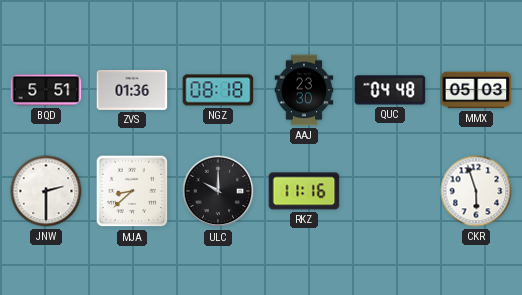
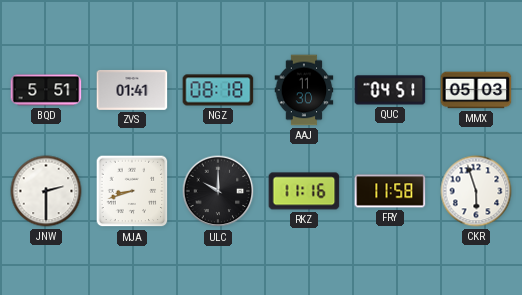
ZVS: 01:36 -> 01:41 (132, 90)
AAJ: 23:30 -> 11:30 (304, 90)
QUC: 04:48 -> 04:51 (390, 90)
MJA: 8:38 -> 8:42 (132, 191)
FRY: none -> 11:58 (390, 191)
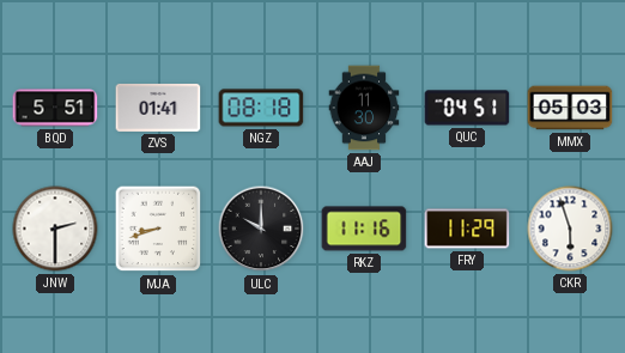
FRY: 11:58 -> 11:29 (467, 229)
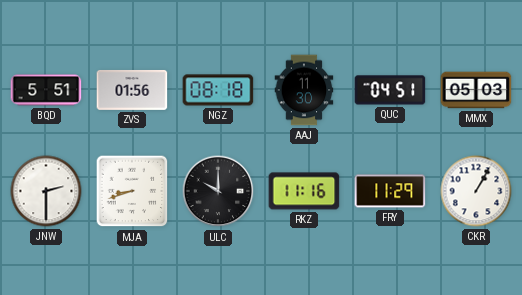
ZVS: 01:41 -> 01:56 (132, 90)
CKR: 5:57 -> 1:05 (476, 191)
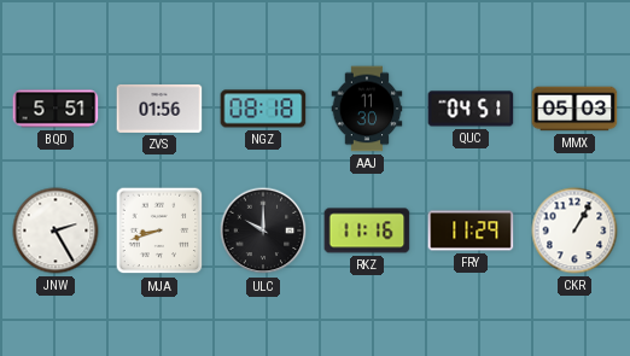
JNW: 2:30 -> 2:25 (56, 230)
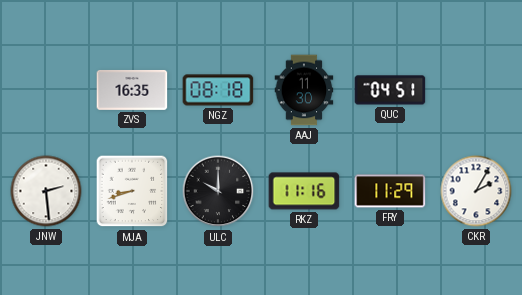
BQD: 5:51 -> none (56, 109)
ZVS: 01:56 -> 16:35 (132, 90)
MMX: 05:03 -> none (574, 109)
JNW: 2:25 -> 2:29 (46, 191)
CKR: 1:05 -> 2:05 (476, 191)
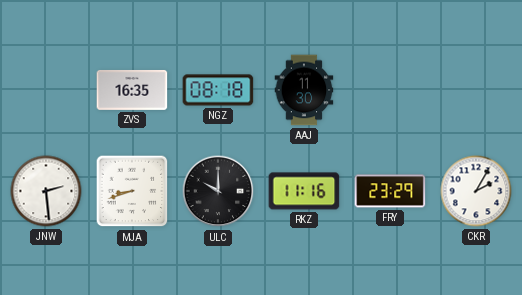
QUC: 04:51 -> none (390, 90)
FRY: 11:29 -> 23:29 (390, 191)
